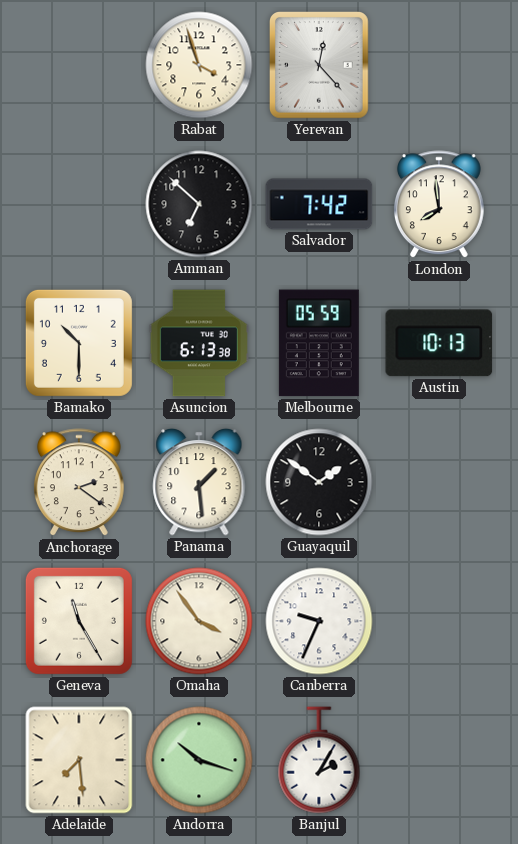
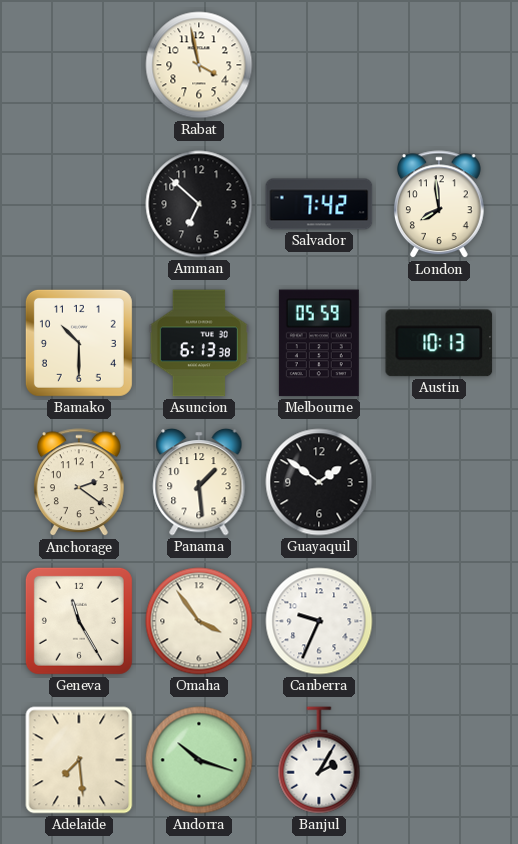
Rabat: 3:57 -> 3:58 (199, 65)
Yerevan: 12:23 -> none (320, 66)
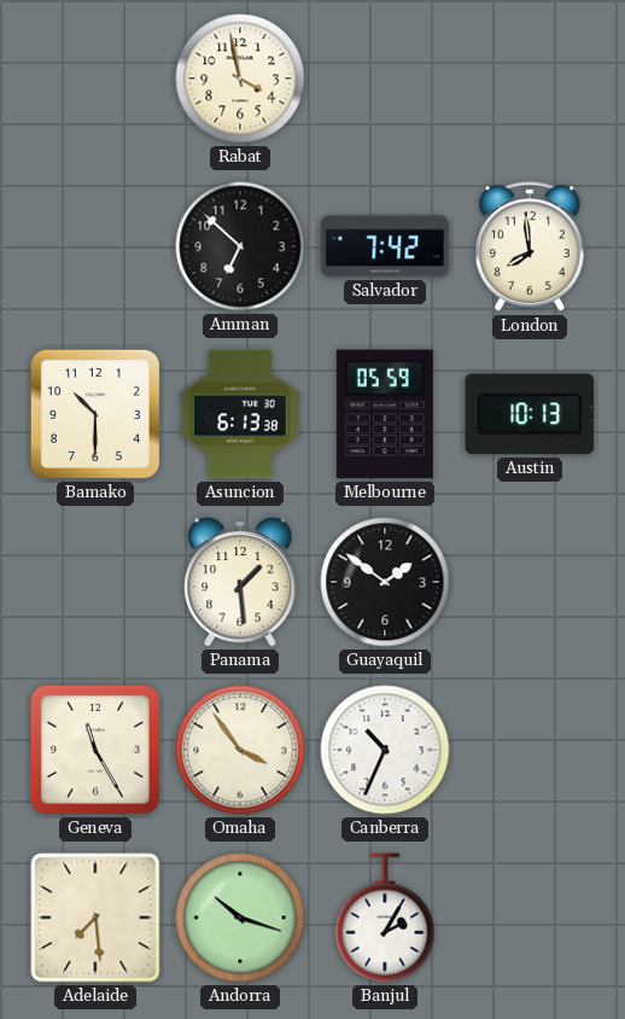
Anchorage: 2:21 -> none (79, 483)
Canberra: 9:34 -> 10:34 (385, 750)
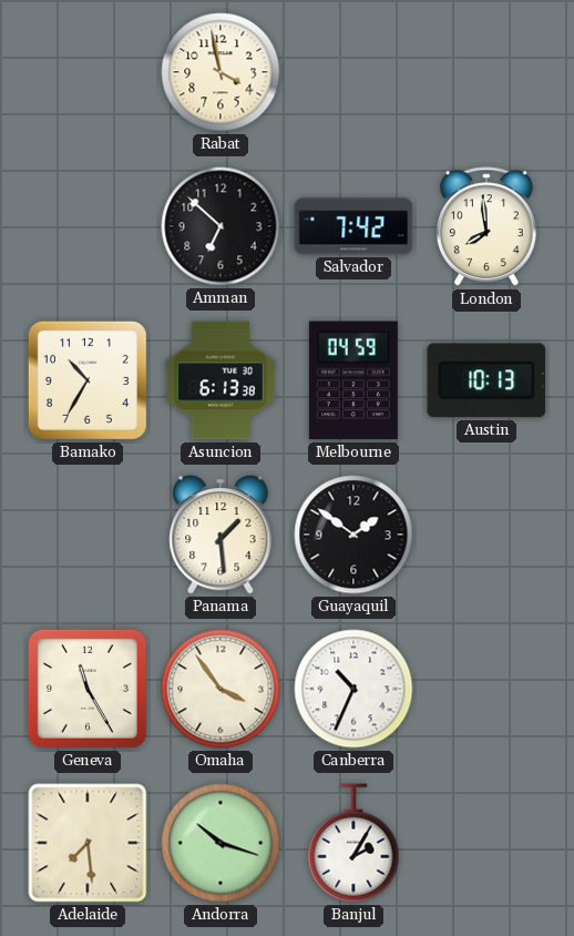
Bamako: 10:30 -> 10:35 (88, 380)
Melbourne: 05:59 -> 04:59 (353, 380)
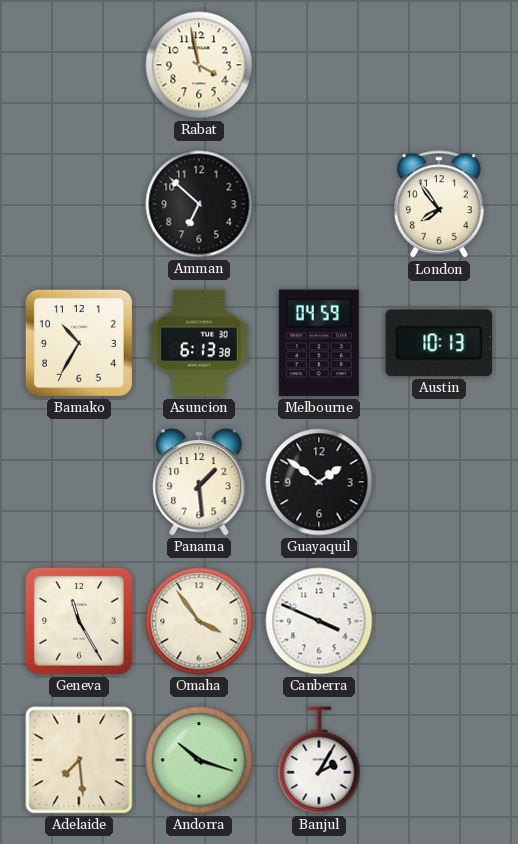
Salvador: 7:42 -> none (353, 226)
London: 7:59 -> 7:54 (439, 205)
Canberra: 10:34 -> 3:49 (319, 621)
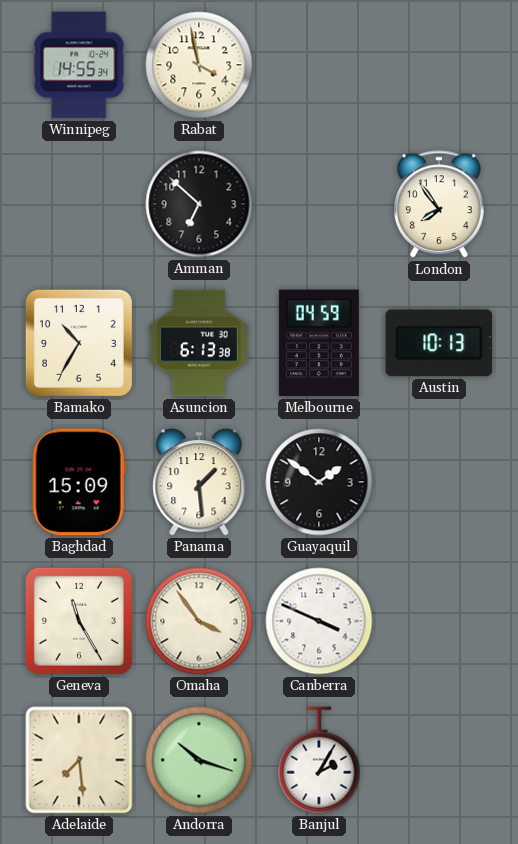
Winnipeg: none -> 14:55 (79, 65)
Baghdad: none -> 15:09 (79, 482)
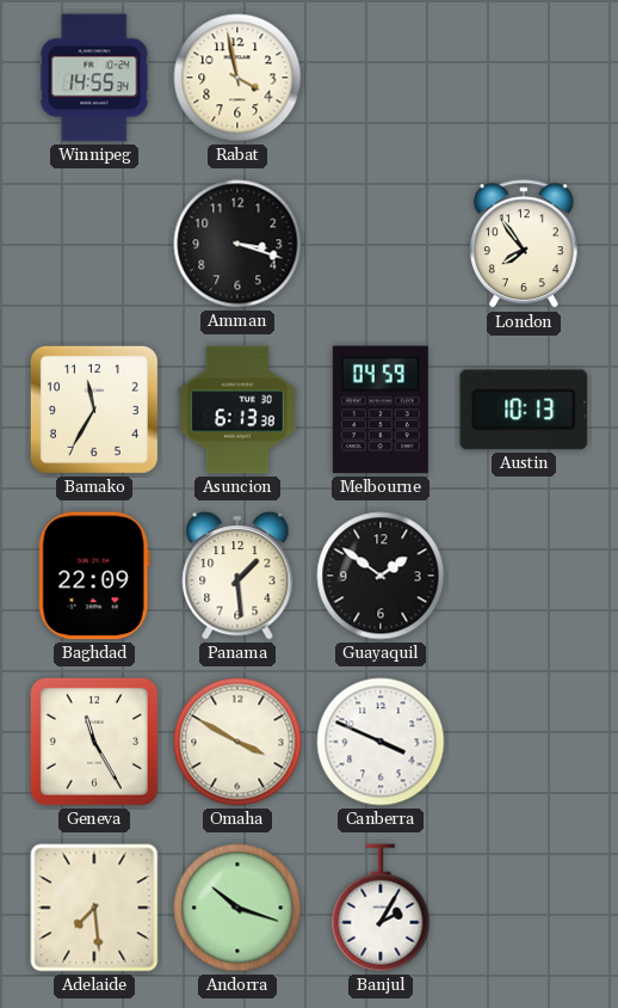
Amman: 6:52 -> 3:18 (237, 244)
Bamako: 10:35 -> 11:35 (94, 410)
Baghdad: 15:09 -> 22:09 (94, 576)
Omaha: 3:54 -> 3:50 (237, 742)
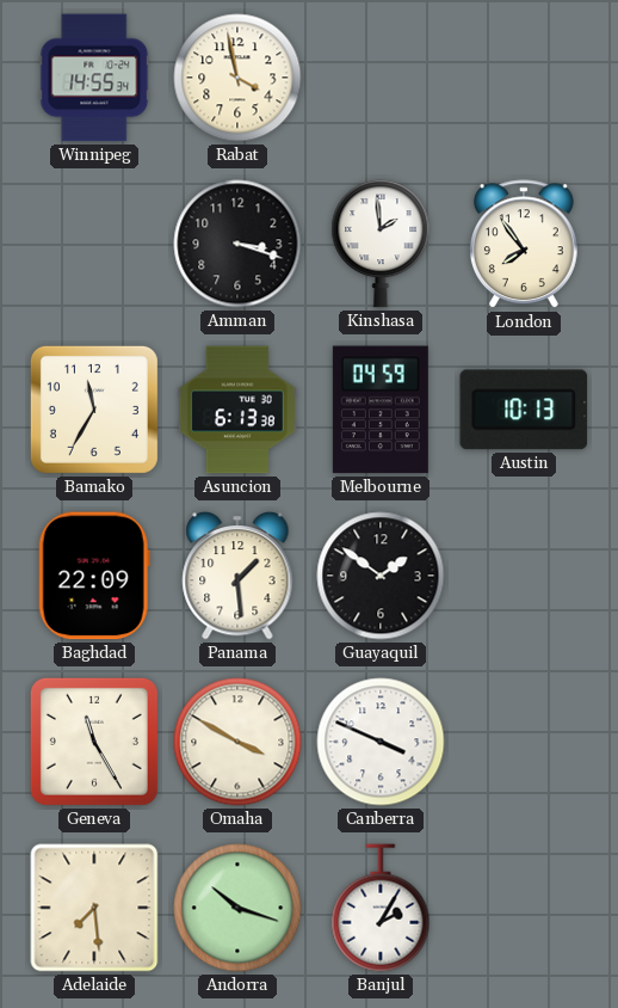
Kinshasa: none -> 1:59 (381, 245)
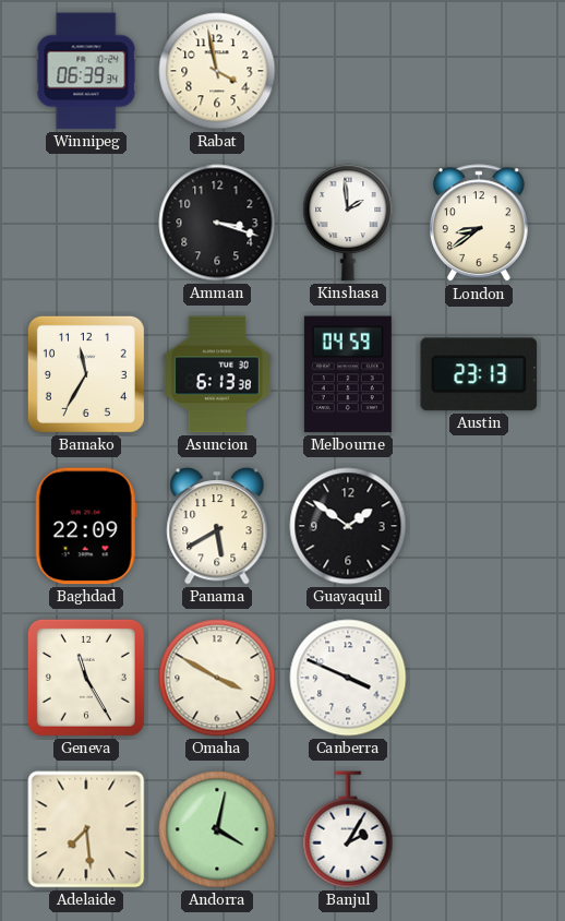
Winnipeg: 14:55 -> 06:39 (86, 71)
London: 7:54 -> 8:39 (479, 224)
Austin: 10:13 -> 23:13 (479, 374)
Panama: 1:29 -> 5:40 (217, 526)
Andorra: 10:18 -> 4:02 (217, 829)
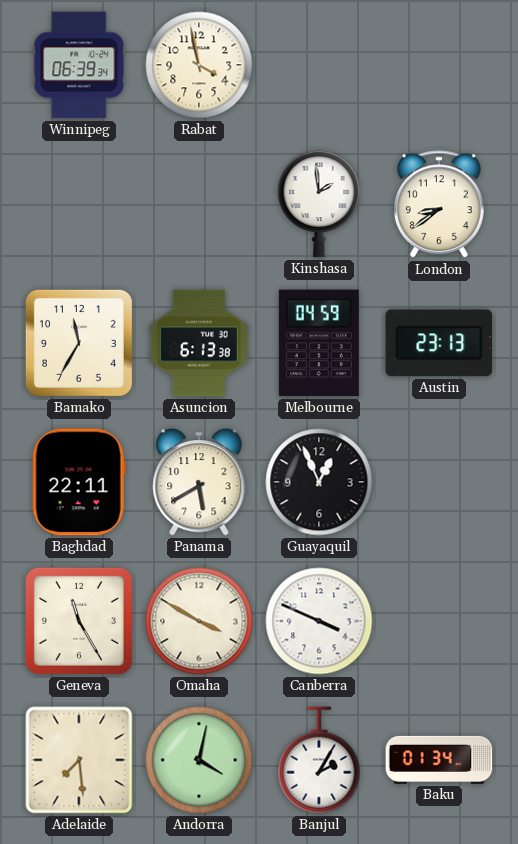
Amman: 3:18 -> none (217, 223)
Baghdad: 22:09 -> 22:11 (79, 482)
Guayaquil: 1:51 -> 12:56 (319, 482)
Baku: none -> 01:34 (439, 760)
